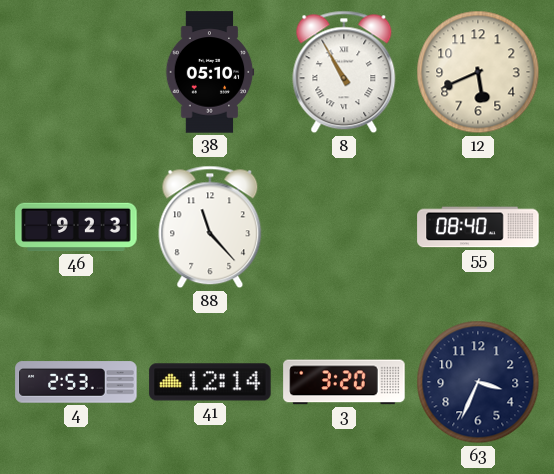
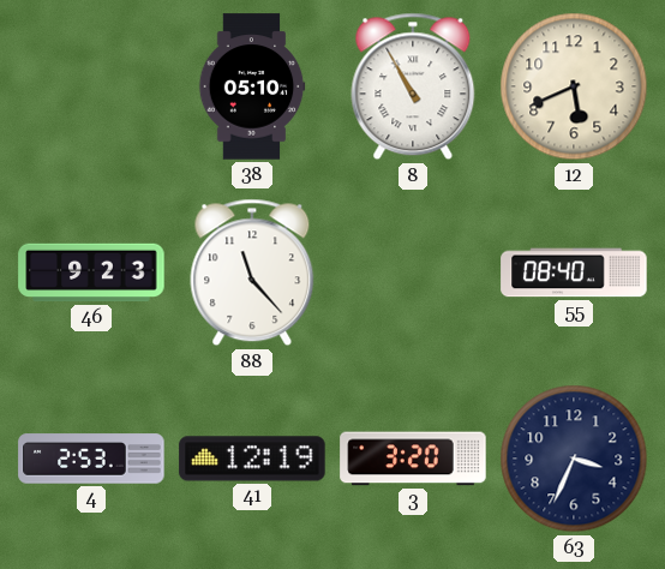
41: 12:14 -> 12:19 (252, 459)
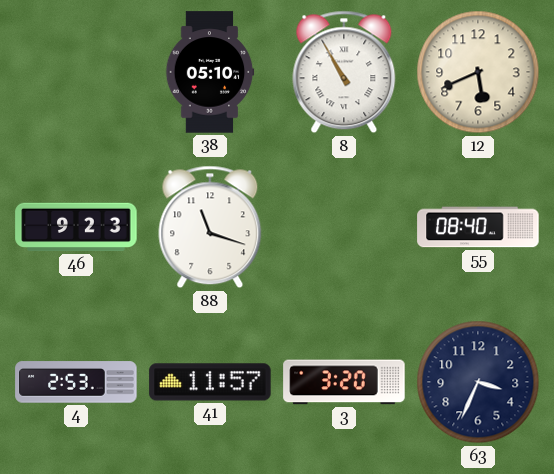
88: 11:23 -> 11:18 (210, 227)
41: 12:19 -> 11:57 (210, 382)
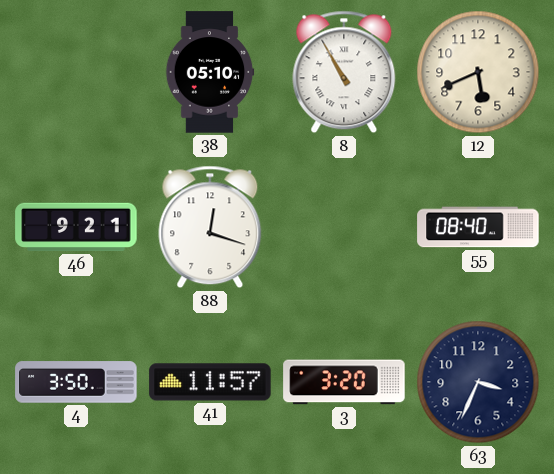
46: 9:23 -> 9:21 (76, 227)
88: 11:18 -> 12:18 (210, 227)
4: 2:53 -> 3:50 (76, 382)
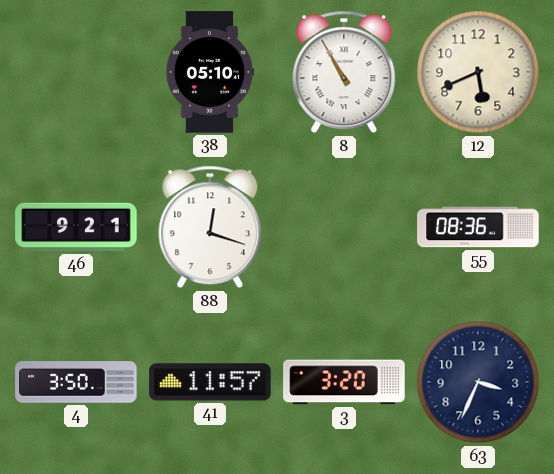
55: 08:40 -> 08:36 (478, 227)
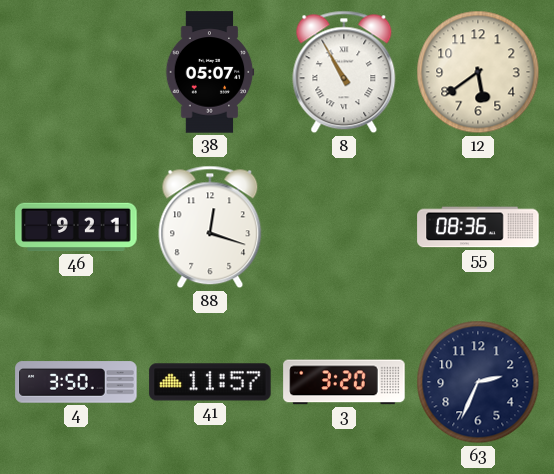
38: 05:10 -> 05:07 (210, 72)
12: 5:41 -> 5:39 (478, 72)
63: 3:34 -> 2:34 (478, 382)
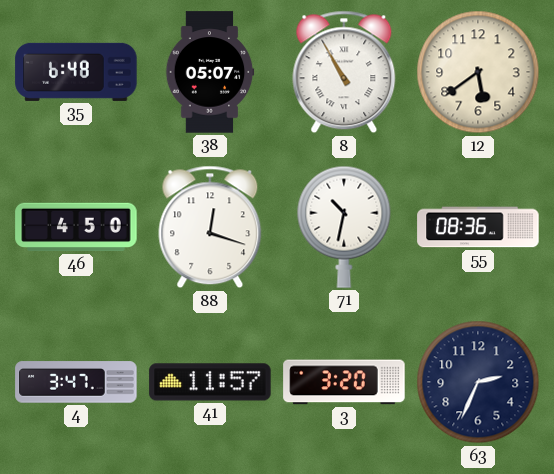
35: none -> 6:48 (76, 72)
46: 9:21 -> 4:50 (76, 227)
71: none -> 10:32 (344, 227)
4: 3:50 -> 3:47 (76, 382)
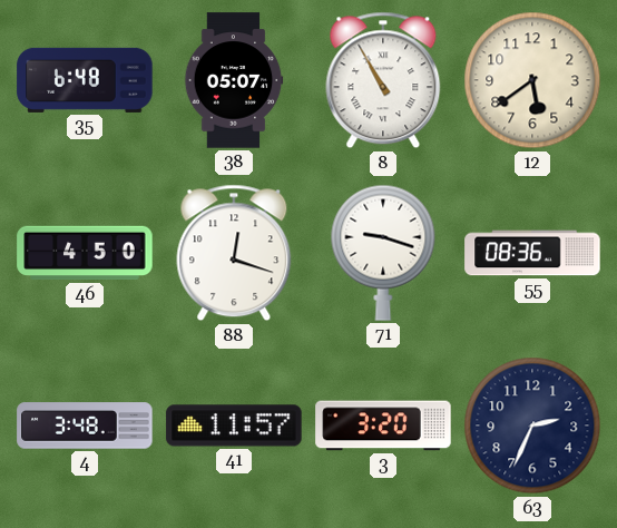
71: 10:32 -> 9:18 (383, 253)
4: 3:47 -> 3:48 (85, 426)
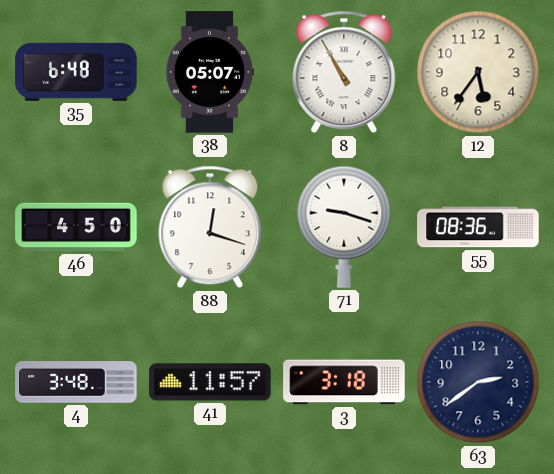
12: 5:39 -> 5:36 (478, 72)
3: 3:20 -> 3:18 (344, 382)
63: 2:34 -> 2:39 (478, 382)
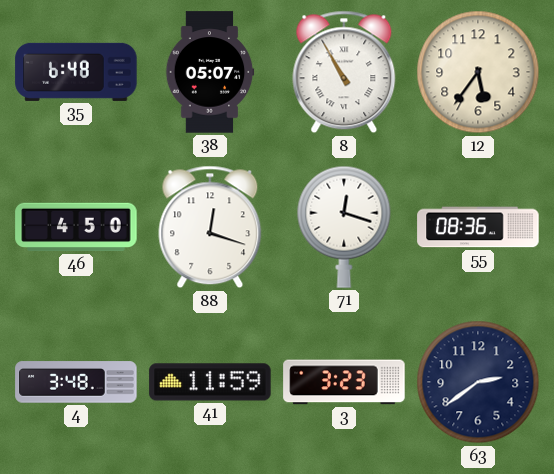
71: 9:18 -> 12:18 (344, 227)
41: 11:57 -> 11:59 (210, 382)
3: 3:18 -> 3:23 (344, 382)
